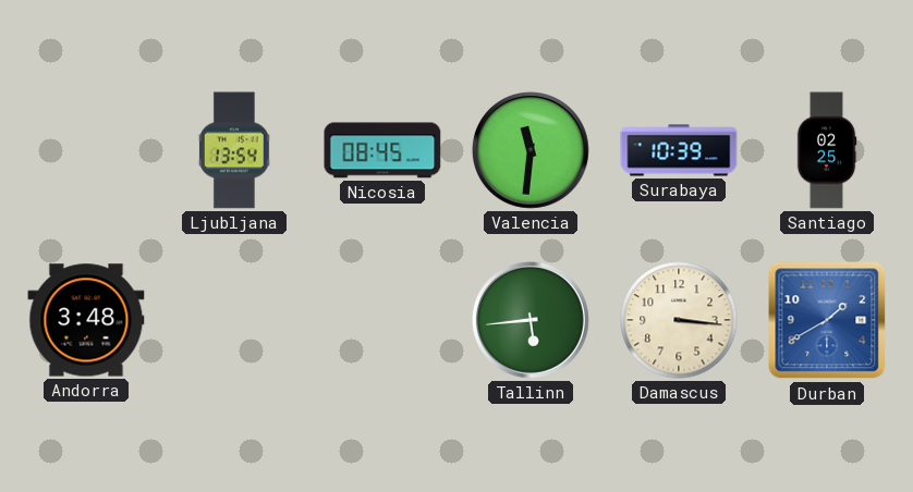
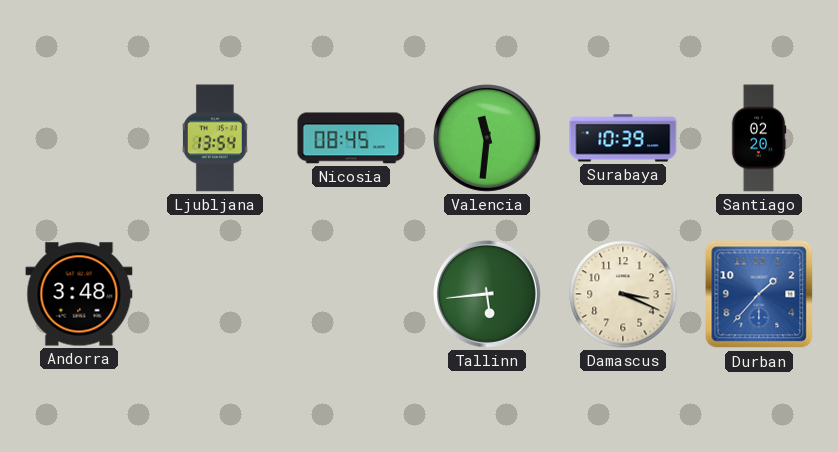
Santiago: 02:25 -> 02:20 (759, 138)
Damascus: 3:16 -> 3:19 (623, 294)
Durban: 1:40 -> 1:37 (759, 294)
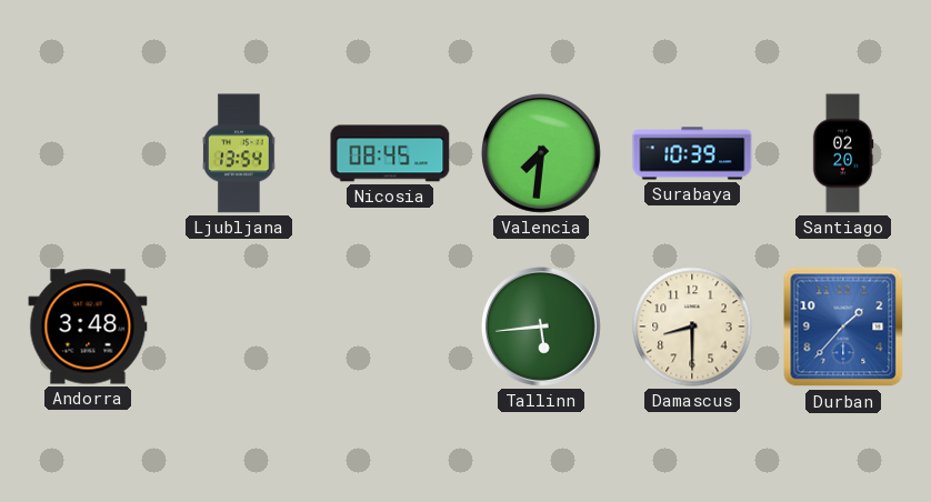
Valencia: 11:31 -> 7:31 (541, 153)
Damascus: 3:19 -> 8:30 (692, 327)
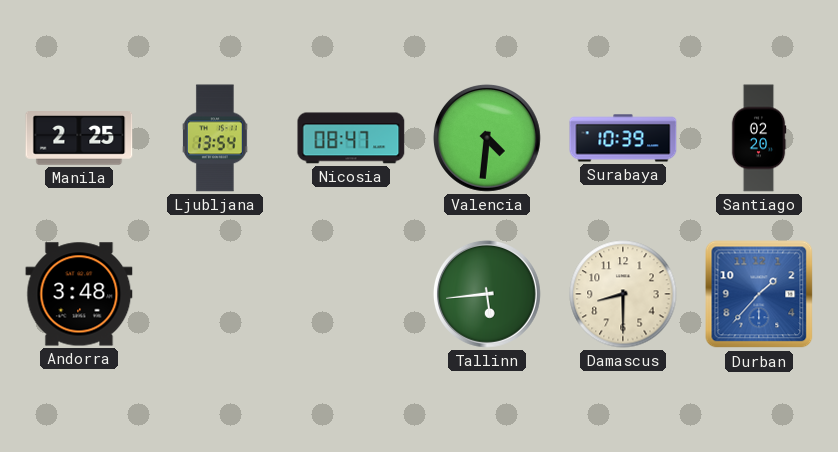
Manila: none -> 2:25 (79, 139)
Nicosia: 08:45 -> 08:47 (351, 138)
Valencia: 7:31 -> 4:31 (487, 138)
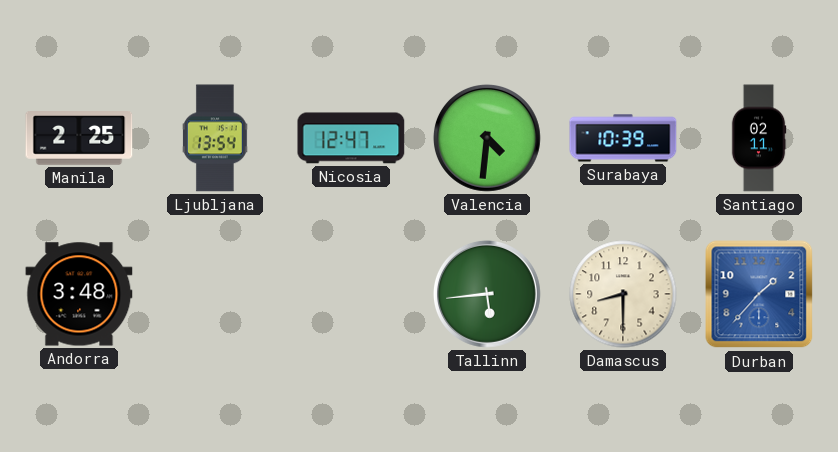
Nicosia: 08:47 -> 12:47 (351, 138)
Santiago: 02:20 -> 02:11 (759, 138)
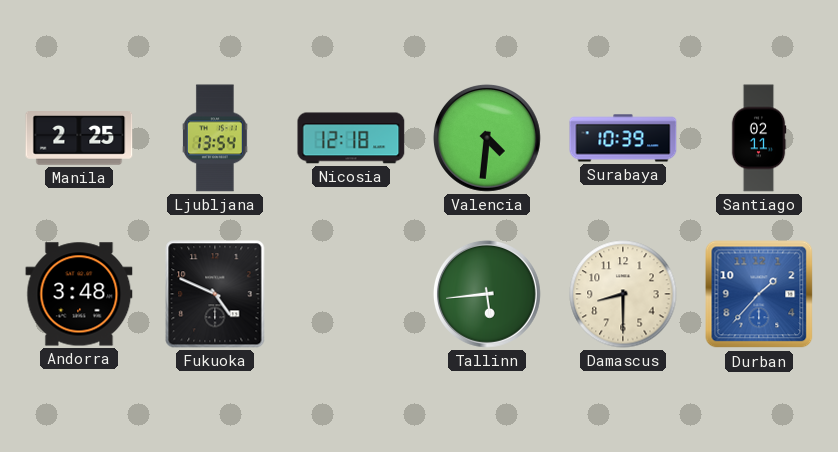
Nicosia: 12:47 -> 12:18 (351, 138)
Fukuoka: none -> 4:49 (215, 294)
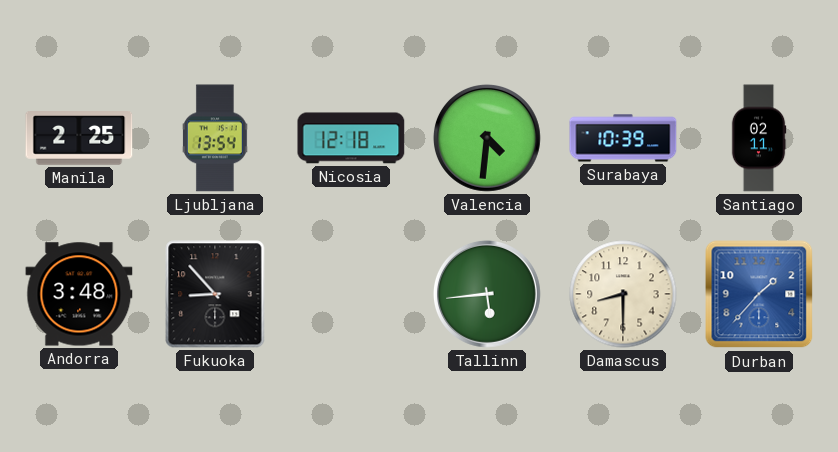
Fukuoka: 4:49 -> 8:53 (215, 294)
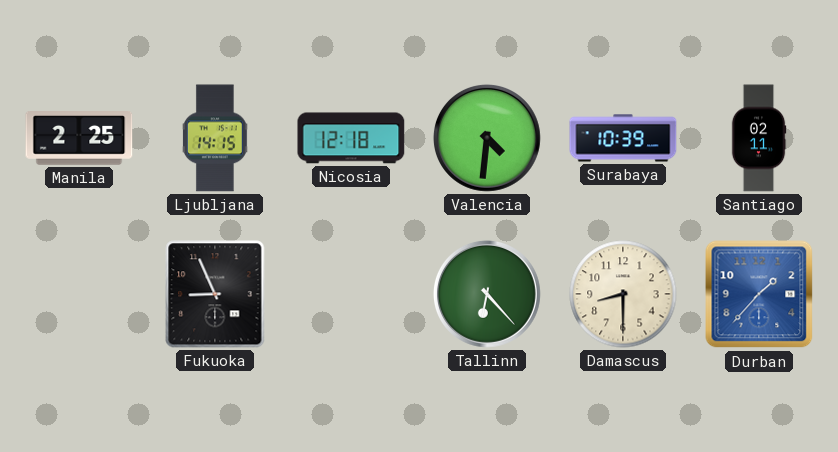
Ljubljana: 13:54 -> 14:15 (215, 138)
Andorra: 3:48 -> none (79, 294)
Fukuoka: 8:53 -> 8:56 (215, 294)
Tallinn: 5:44 -> 6:23 (487, 294)
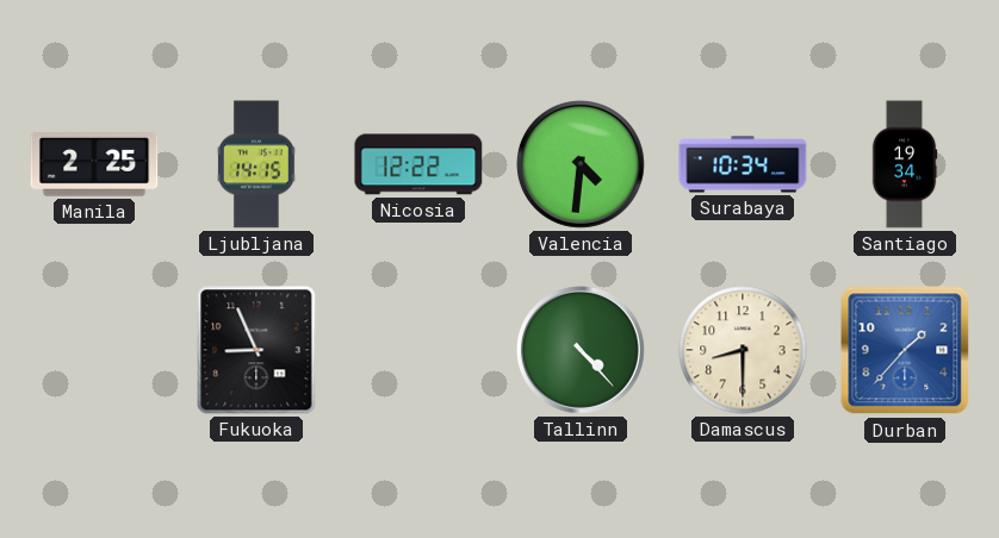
Nicosia: 12:18 -> 12:22 (418, 164)
Surabaya: 10:39 -> 10:34 (743, 164)
Santiago: 02:11 -> 19:34 (905, 164)
Tallinn: 6:23 -> 4:23 (581, 350)
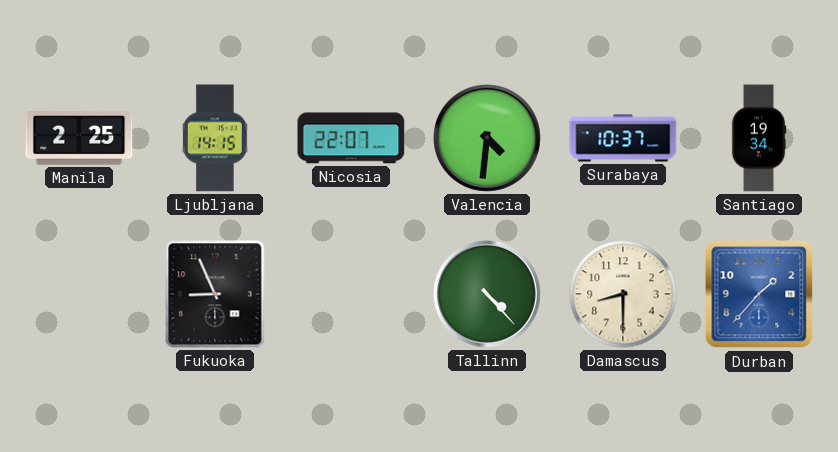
Nicosia: 12:22 -> 22:07 (351, 138)
Surabaya: 10:34 -> 10:37 (623, 138)
